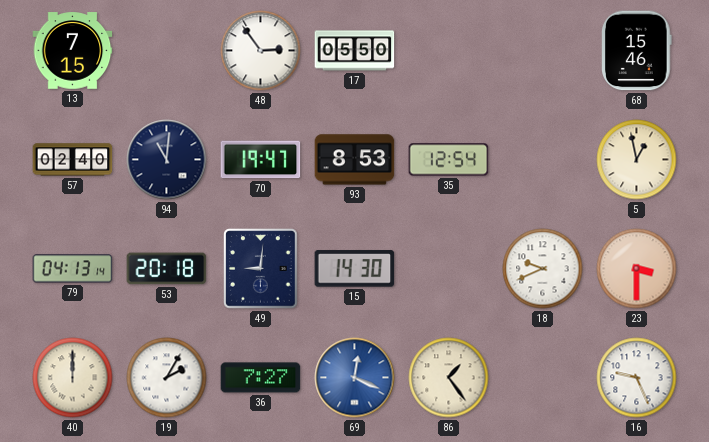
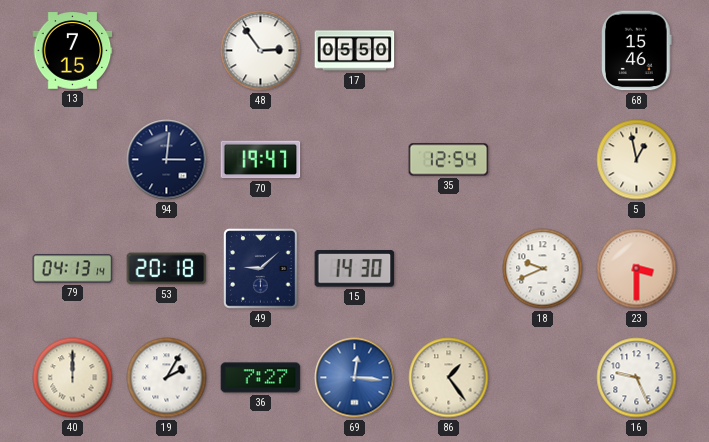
57: 02:40 -> none (73, 160)
94: 11:01 -> 3:01 (167, 160)
93: 8:53 -> none (355, 160)
49: 9:01 -> 9:08 (261, 269)
69: 12:19 -> 12:16 (355, 378)
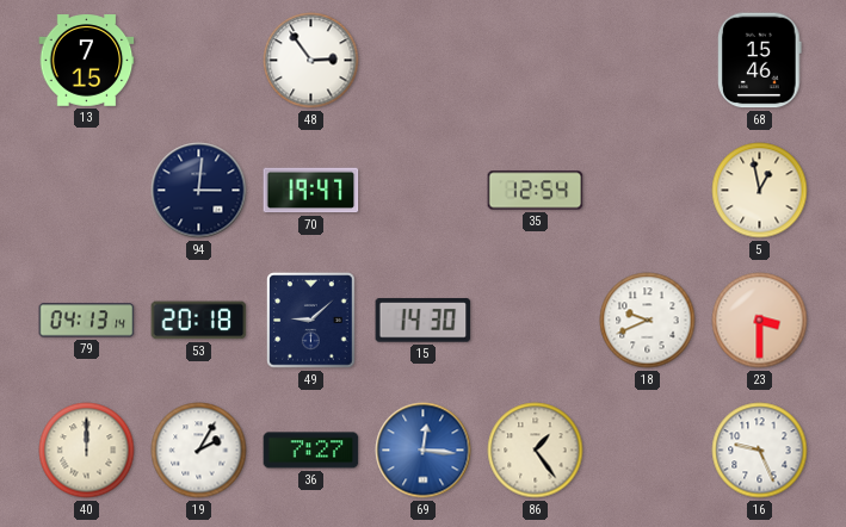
17: 05:50 -> none (355, 51)
